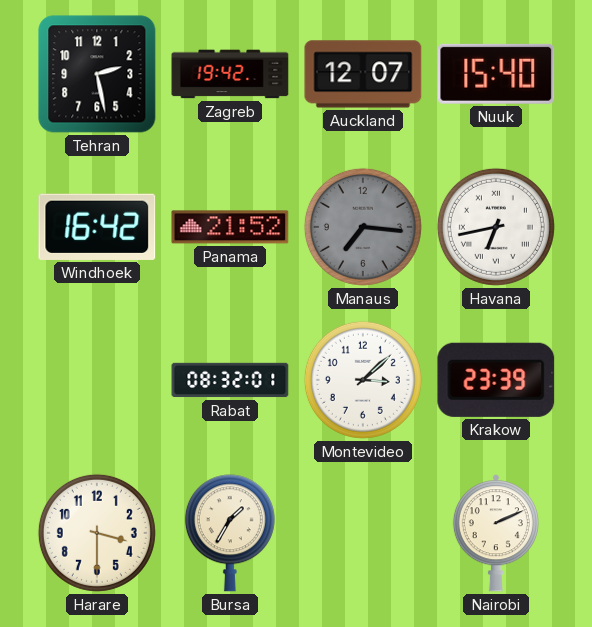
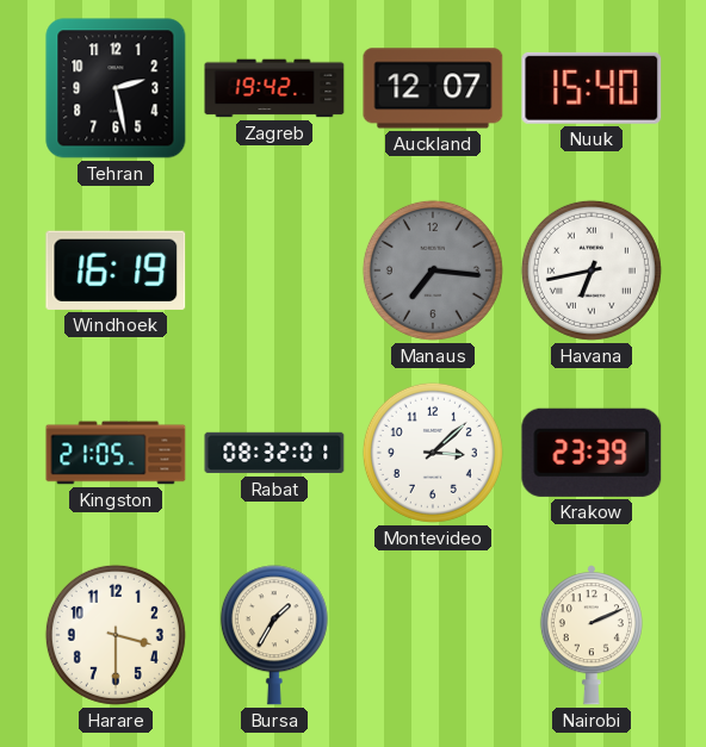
Windhoek: 16:42 -> 16:19 (116, 270)
Panama: 21:52 -> none (230, 227)
Kingston: none -> 21:05 (116, 453)
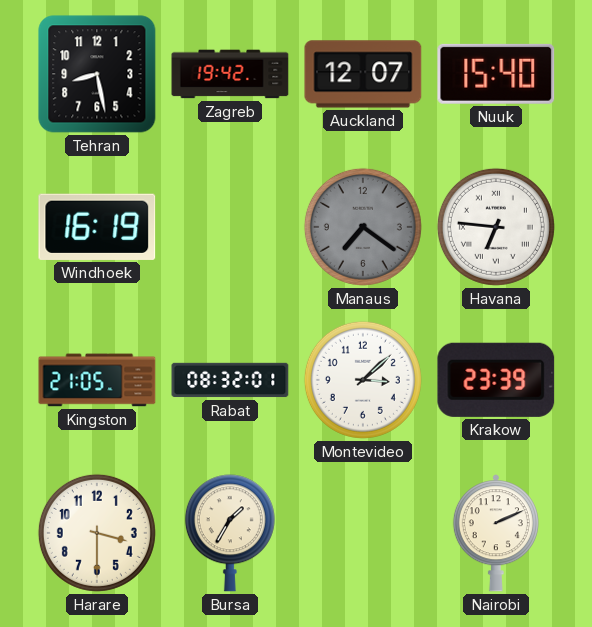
Tehran: 2:28 -> 8:28 (97, 74)
Manaus: 7:16 -> 7:21 (363, 227)
Havana: 6:43 -> 6:46 (496, 227)
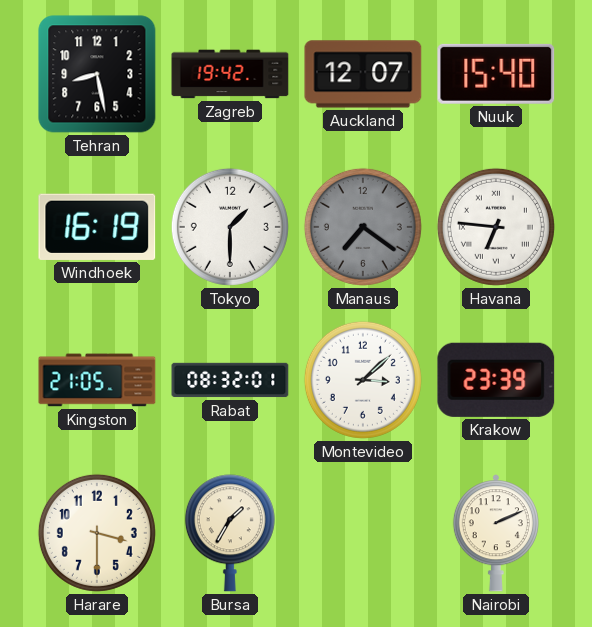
Tokyo: none -> 1:30 (230, 227)
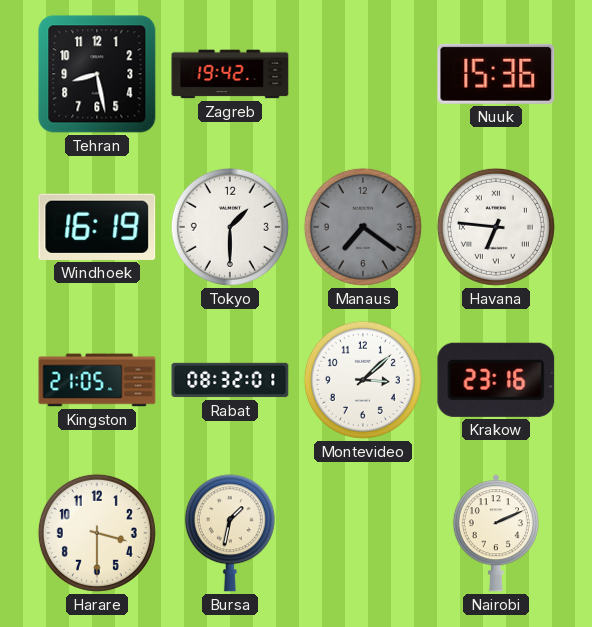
Auckland: 12:07 -> none (363, 74)
Nuuk: 15:40 -> 15:36 (496, 74)
Krakow: 23:39 -> 23:16 (496, 380)
Bursa: 1:35 -> 1:32 (230, 533)
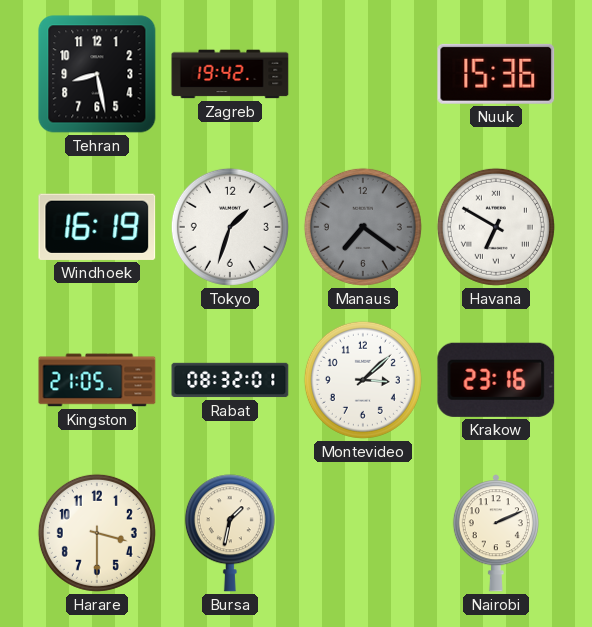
Tokyo: 1:30 -> 1:33 (230, 227)
Havana: 6:46 -> 6:50 (496, 227)
